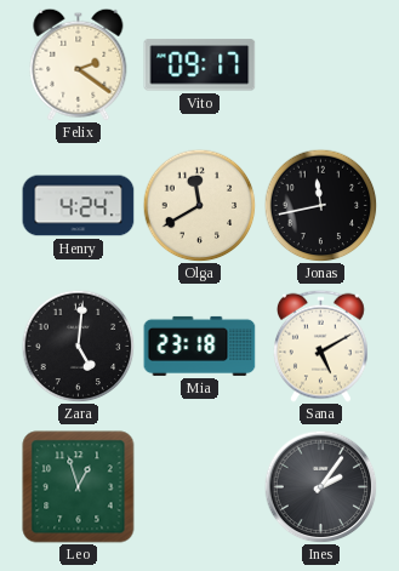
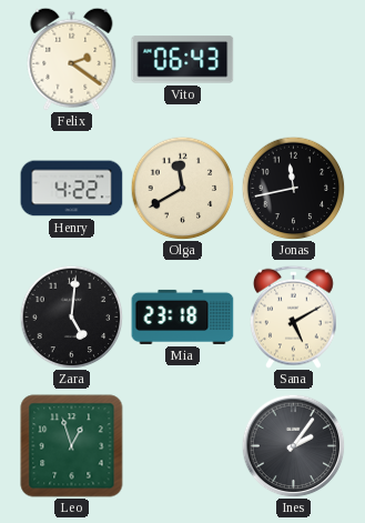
Vito: 09:17 -> 06:43 (183, 60)
Henry: 4:24 -> 4:22 (72, 189)
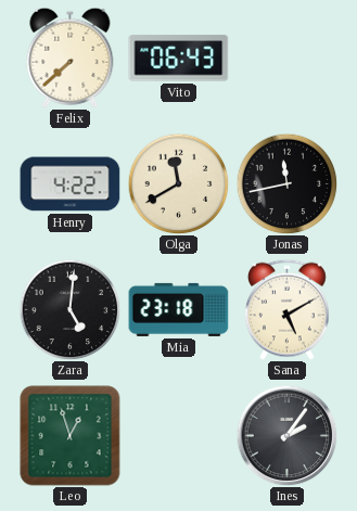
Felix: 2:21 -> 7:38 (71, 58)
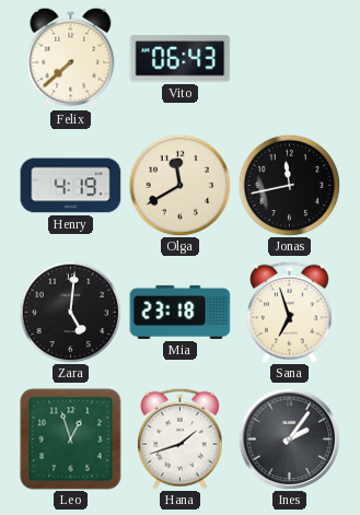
Henry: 4:22 -> 4:19 (71, 186)
Sana: 5:10 -> 6:57 (290, 312)
Hana: none -> 1:42 (181, 438)
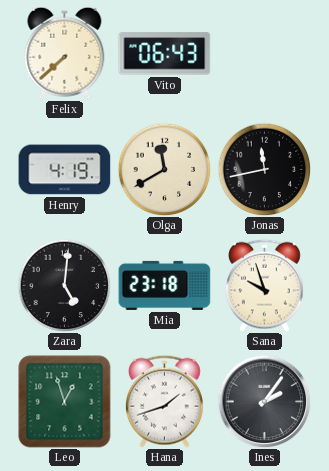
Sana: 6:57 -> 9:57 (265, 285)
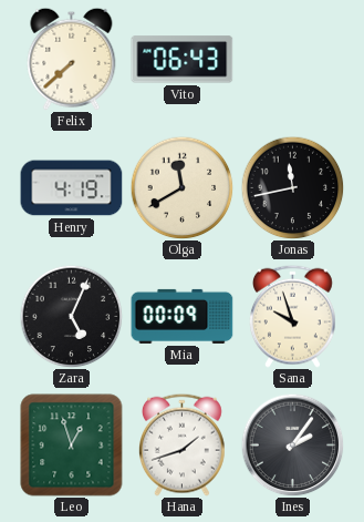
Zara: 5:01 -> 5:04 (71, 316)
Mia: 23:18 -> 00:09 (183, 316)
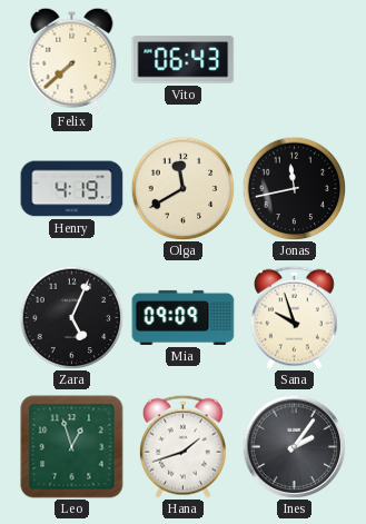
Mia: 00:09 -> 09:09 (184, 317)
